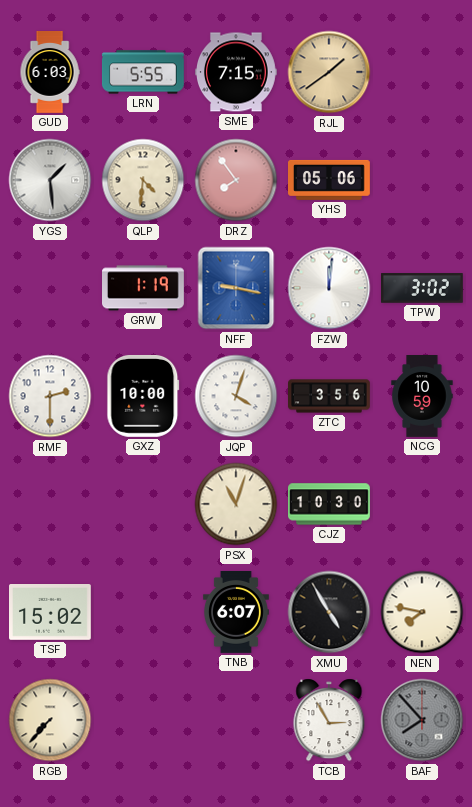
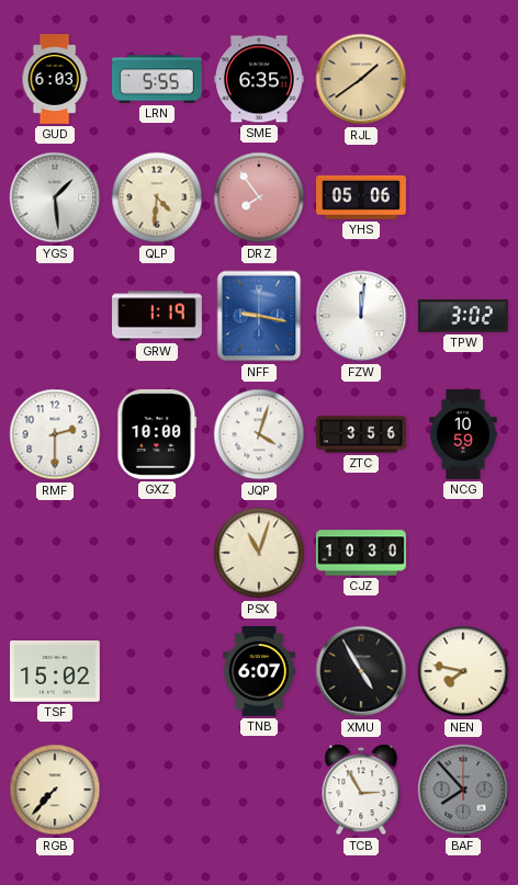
SME: 7:15 -> 6:35 (260, 79)
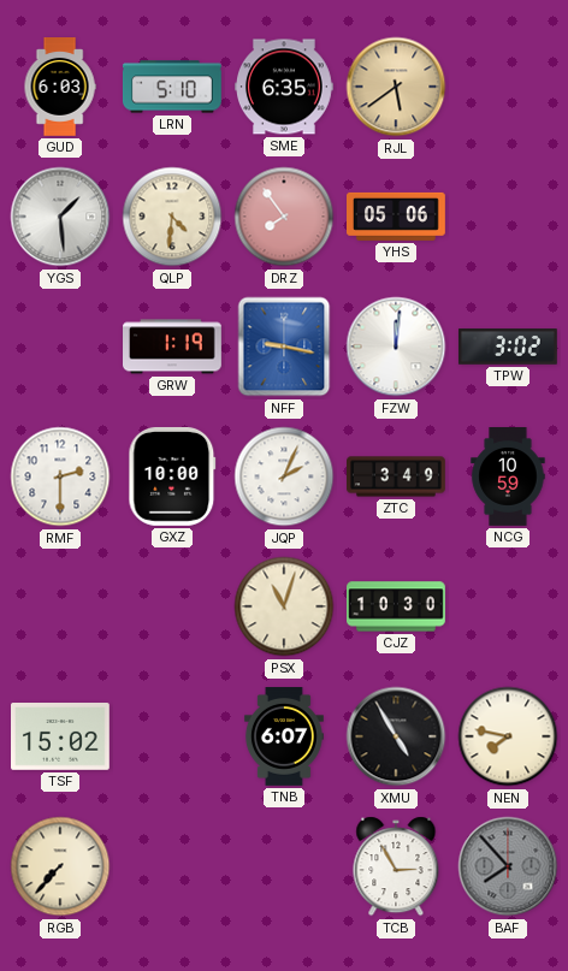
LRN: 5:55 -> 5:10 (172, 87)
RJL: 1:39 -> 5:39 (396, 87)
JQP: 4:03 -> 2:04 (284, 476)
ZTC: 3:56 -> 3:49 (397, 476)
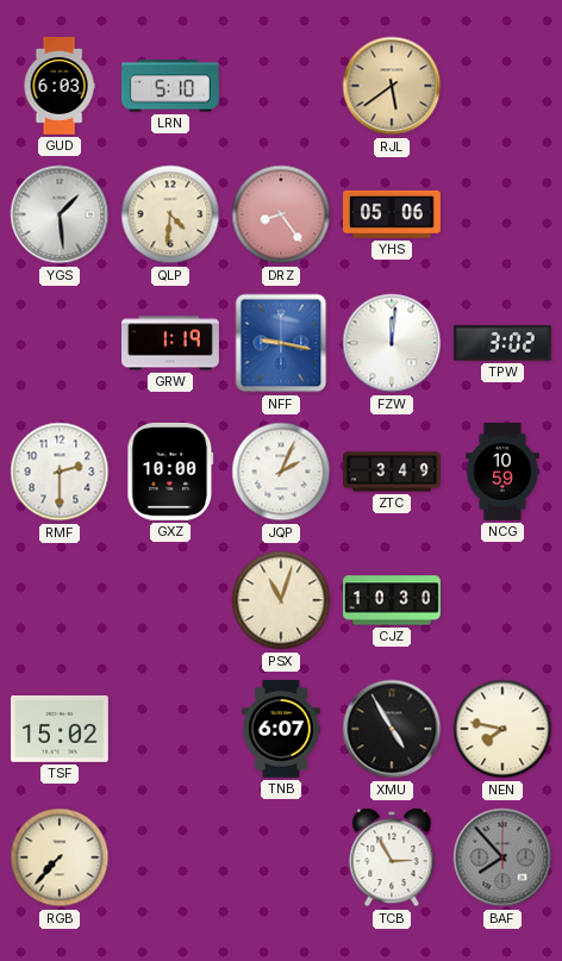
SME: 6:35 -> none (285, 87)
DRZ: 7:54 -> 8:24 (281, 214)
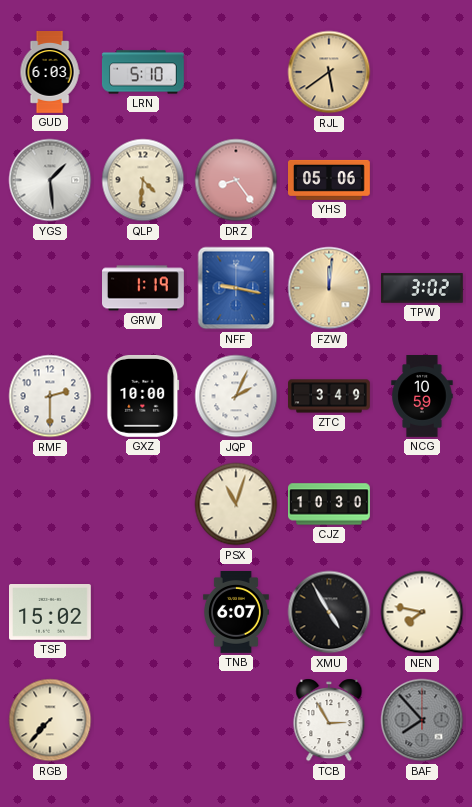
FZW dial: white -> champagne (329, 288)
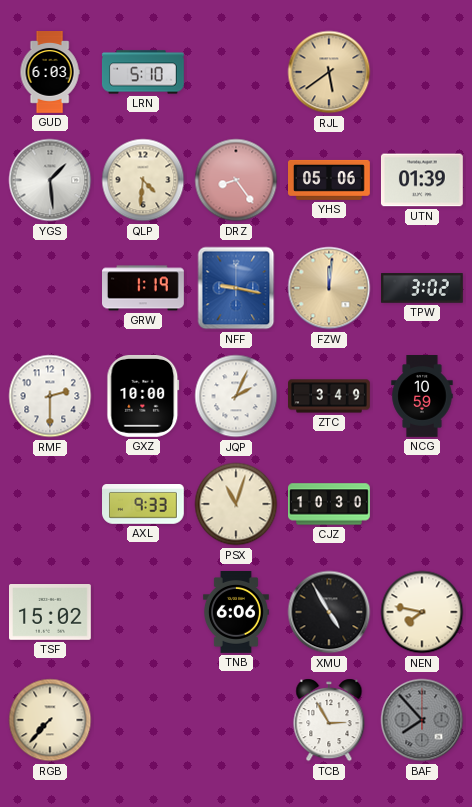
UTN: none -> 01:39 (422, 180)
AXL: none -> 9:33 (144, 505)
TNB: 6:07 -> 6:06 (236, 613)
